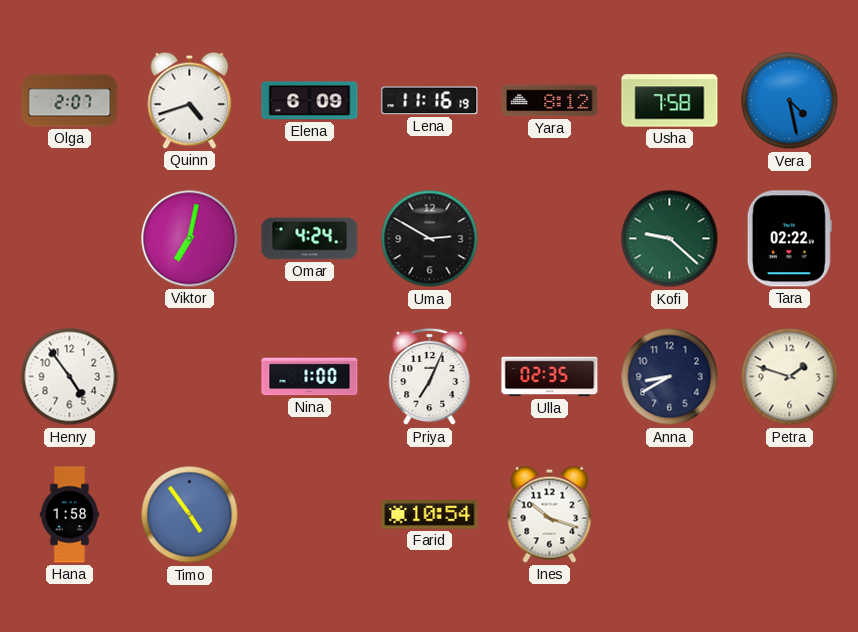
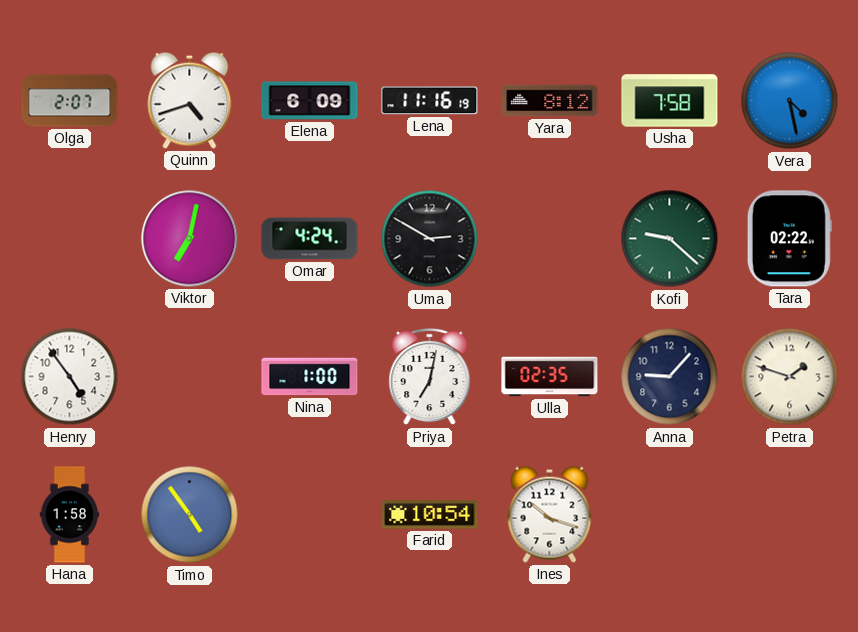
Priya: 7:04 -> 7:02 (430, 377)
Anna: 8:40 -> 9:07 (670, 377)
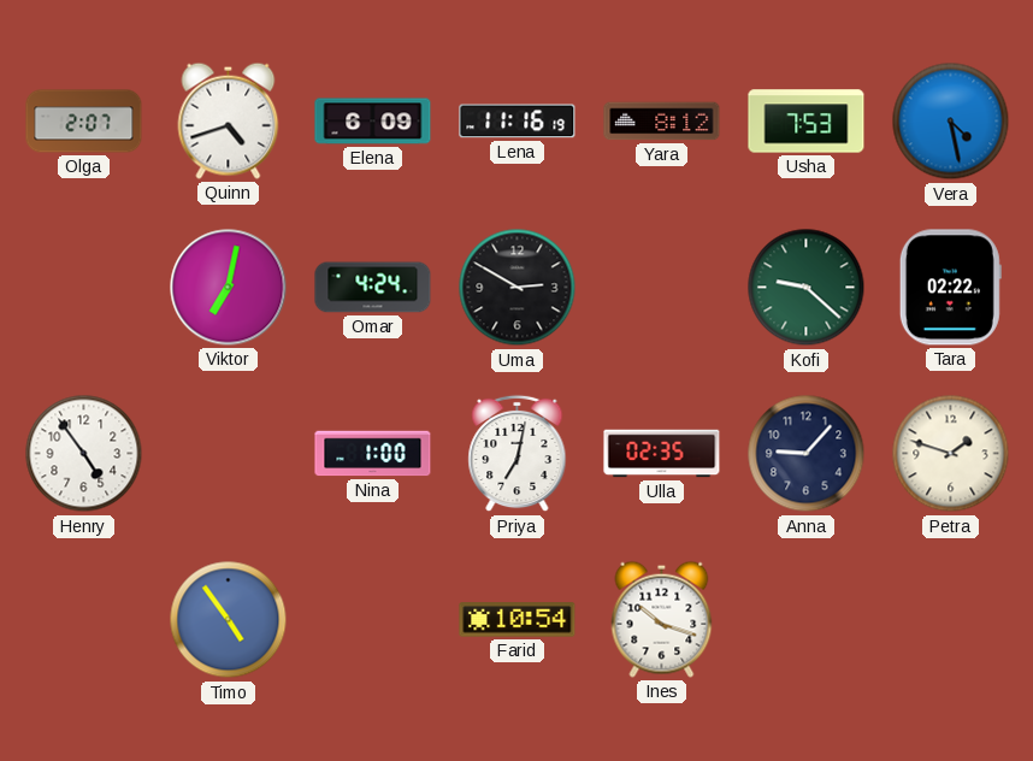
Usha: 7:58 -> 7:53 (807, 122)
Hana: 1:58 -> none (70, 515)
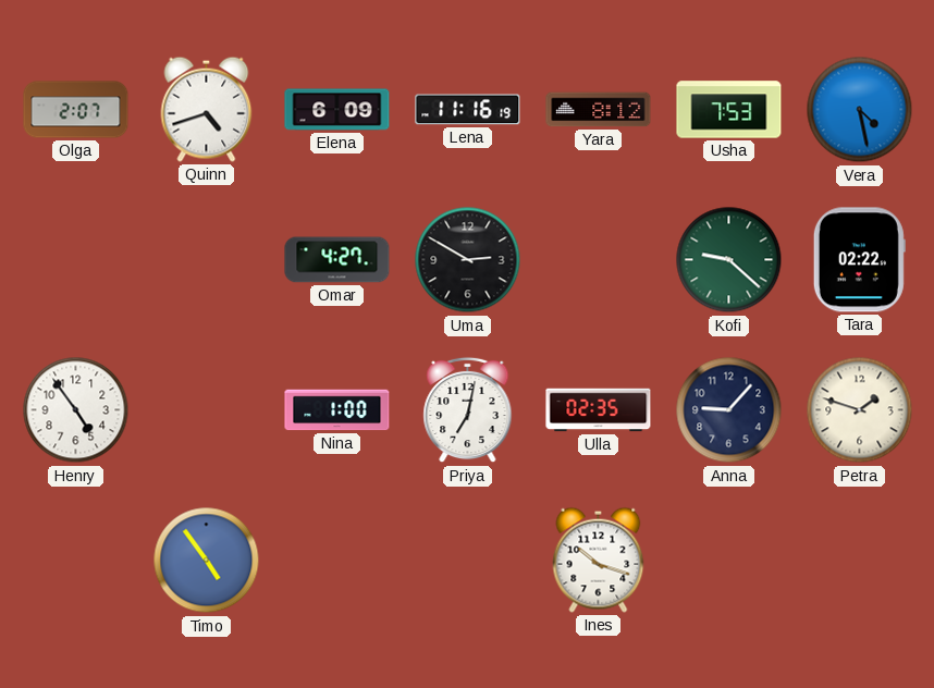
Viktor: 7:02 -> none (229, 288)
Omar: 4:24 -> 4:27 (337, 260)
Farid: 10:54 -> none (518, 620)
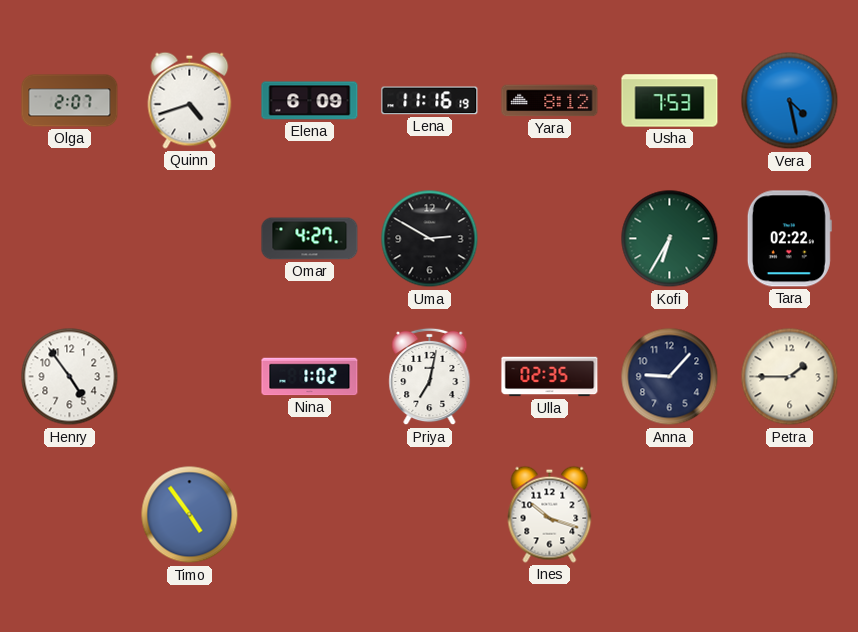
Kofi: 9:22 -> 6:35 (670, 239)
Nina: 1:00 -> 1:02 (310, 377)
Petra: 1:48 -> 1:45 (790, 377)
